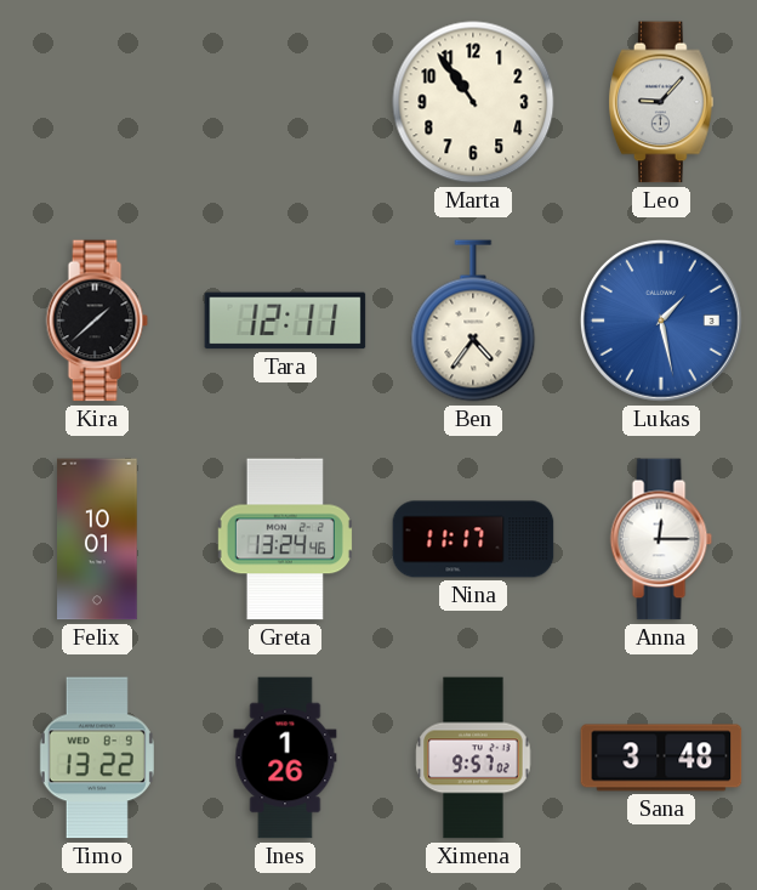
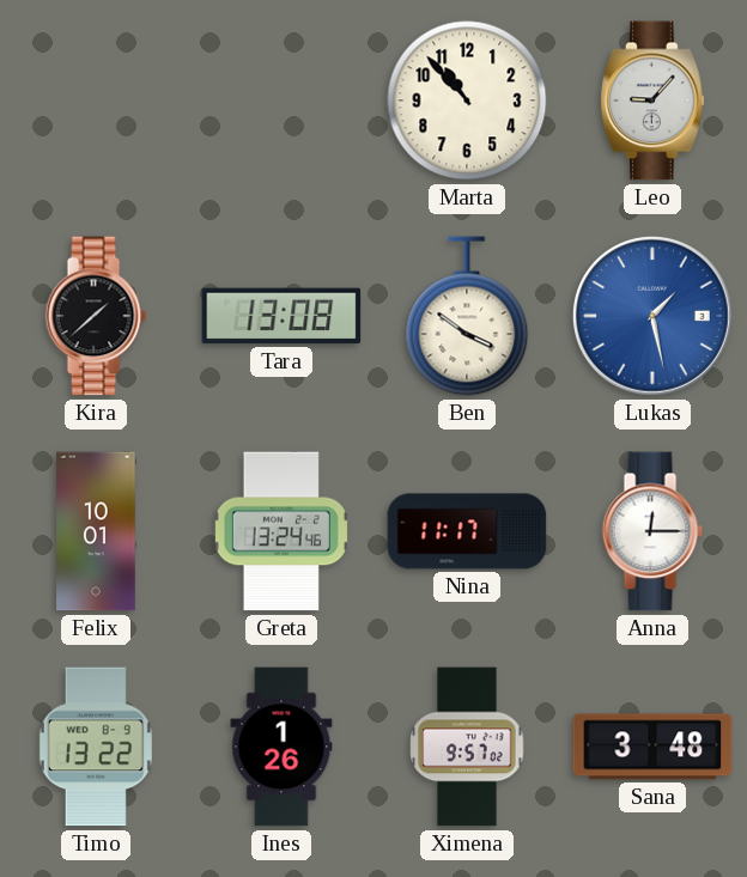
Marta: 10:54 -> 10:53 (467, 101)
Tara: 12:11 -> 13:08 (281, 316)
Ben: 4:36 -> 3:51 (467, 316)
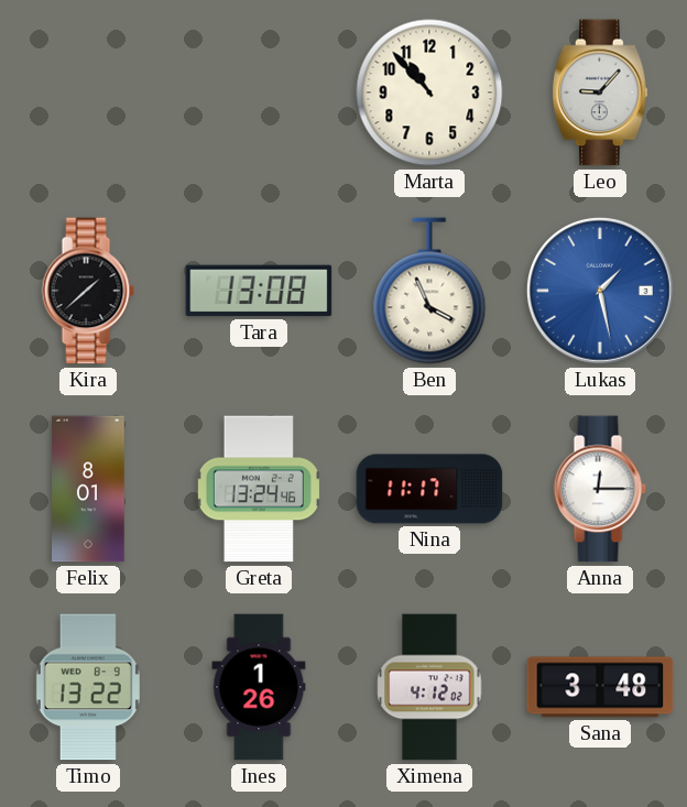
Ben: 3:51 -> 3:56 (429, 291)
Felix: 10:01 -> 8:01 (88, 489)
Ximena: 9:57 -> 4:12 (429, 687)
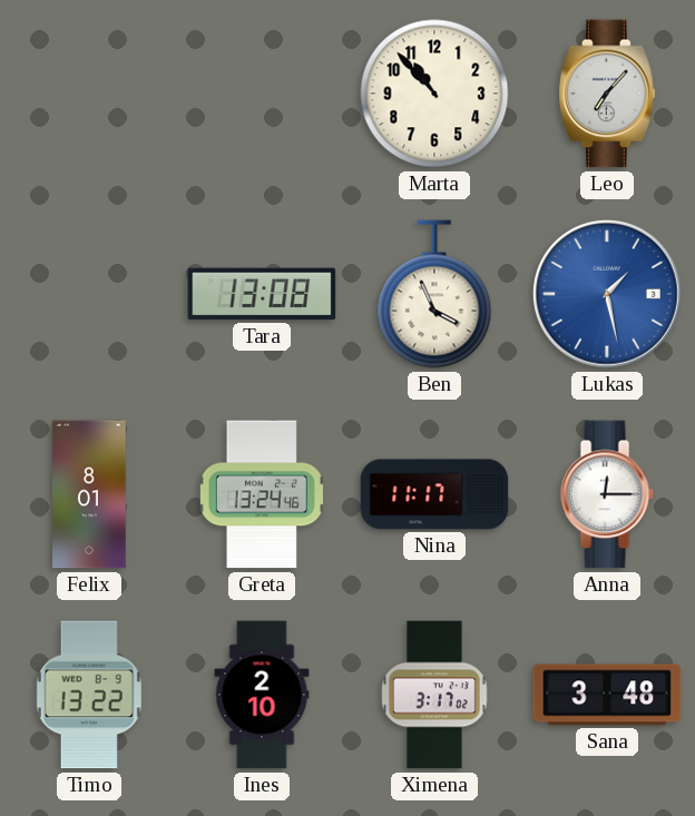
Leo: 9:07 -> 7:07 (607, 94)
Kira: 1:38 -> none (88, 291)
Ines: 1:26 -> 2:10 (262, 695)
Ximena: 4:12 -> 3:17 (434, 695)
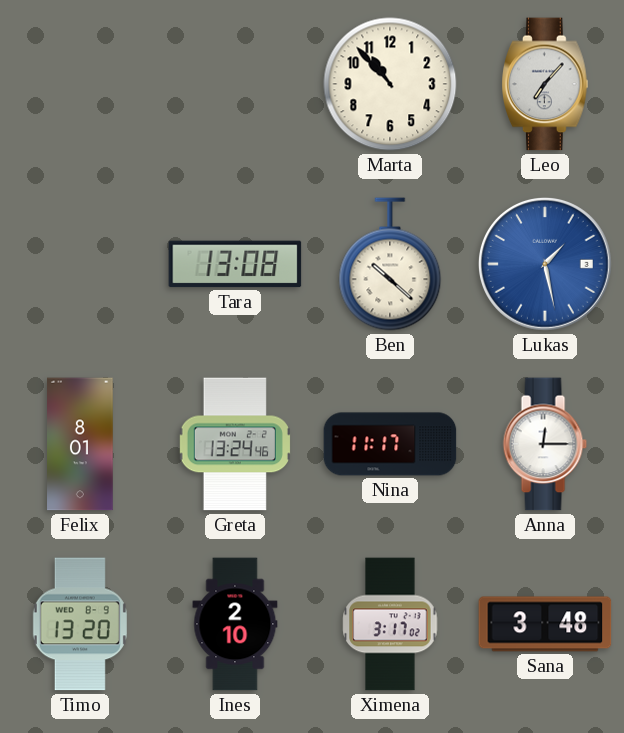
Ben: 3:56 -> 10:22 (390, 264)
Timo: 13:22 -> 13:20 (80, 624)
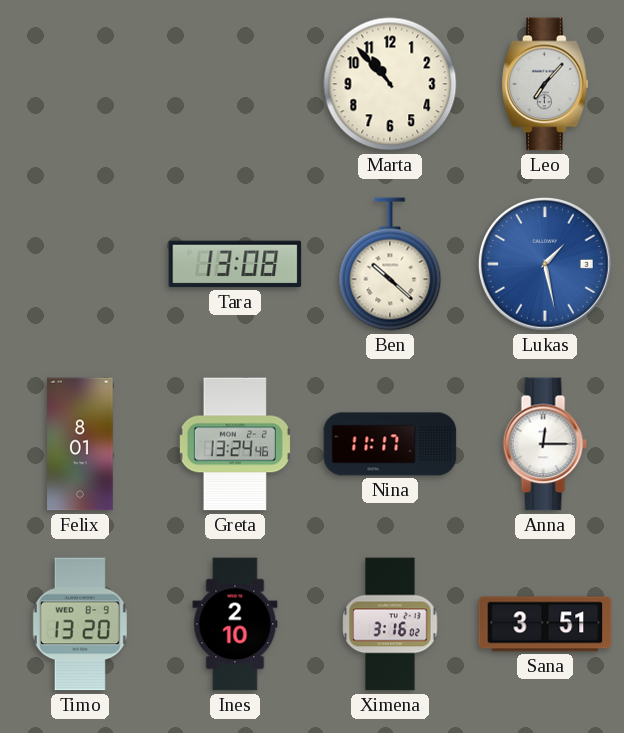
Ximena: 3:17 -> 3:16 (390, 624)
Sana: 3:48 -> 3:51 (545, 624)
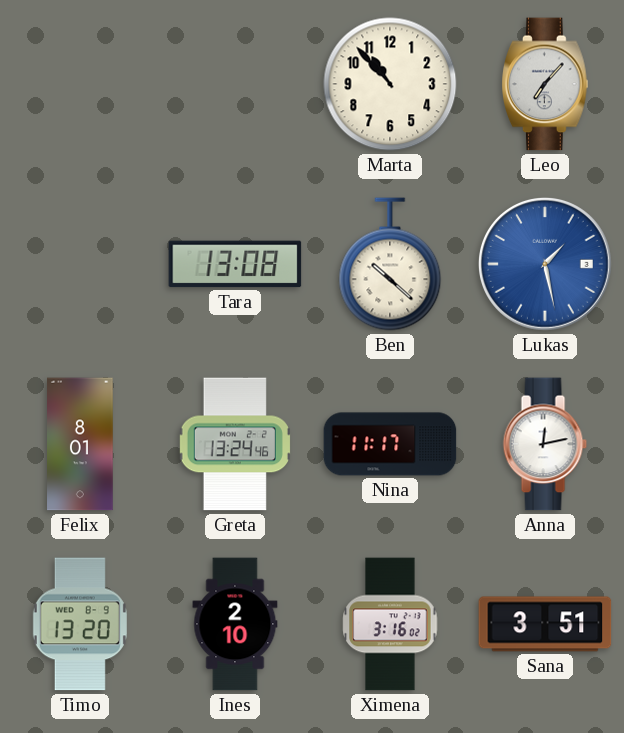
Anna: 12:15 -> 12:13 (545, 444)
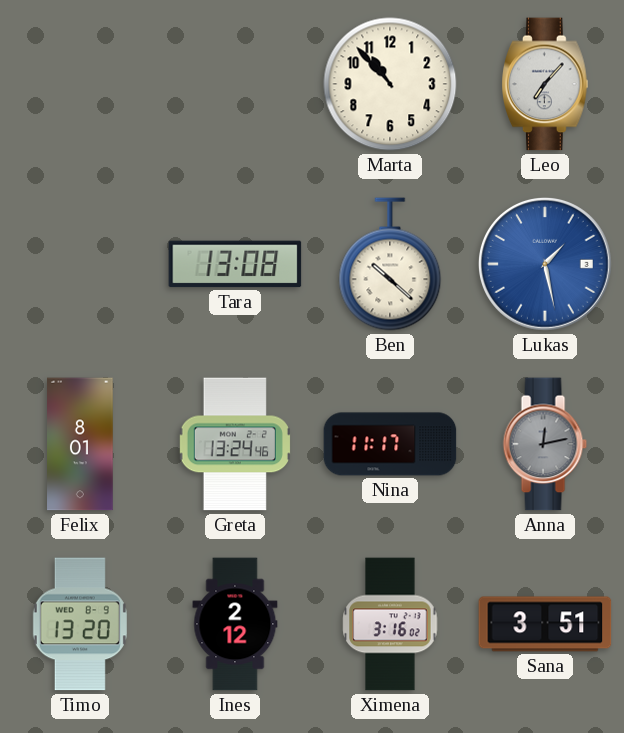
Anna dial: white -> grey (545, 444)
Ines: 2:10 -> 2:12 (235, 624)
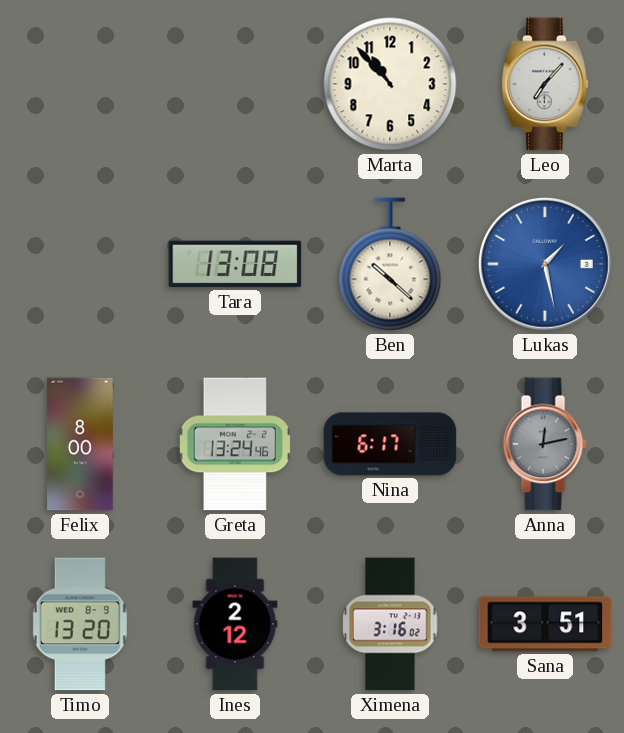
Felix: 8:01 -> 8:00 (80, 444)
Nina: 11:17 -> 6:17 (390, 444)
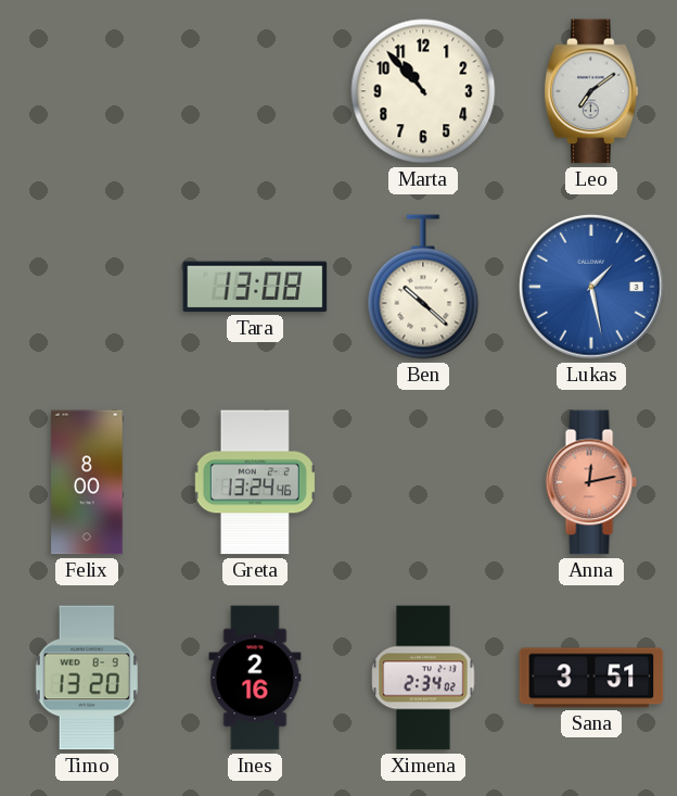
Leo: 7:07 -> 7:09 (591, 91)
Nina: 6:17 -> none (390, 444)
Anna dial: grey -> salmon (591, 482)
Ines: 2:12 -> 2:16 (255, 678)
Ximena: 3:16 -> 2:34 (423, 678)
